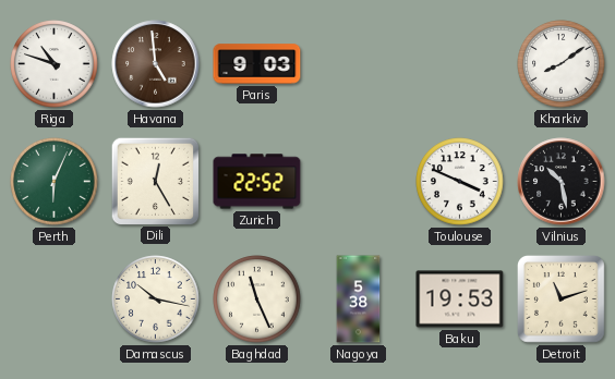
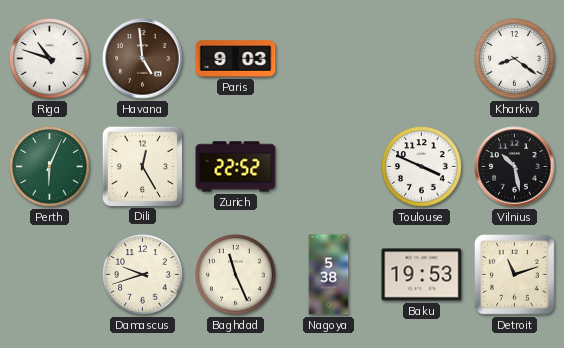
Kharkiv: 8:09 -> 8:21 (515, 59)
Damascus: 10:17 -> 9:42 (143, 275)
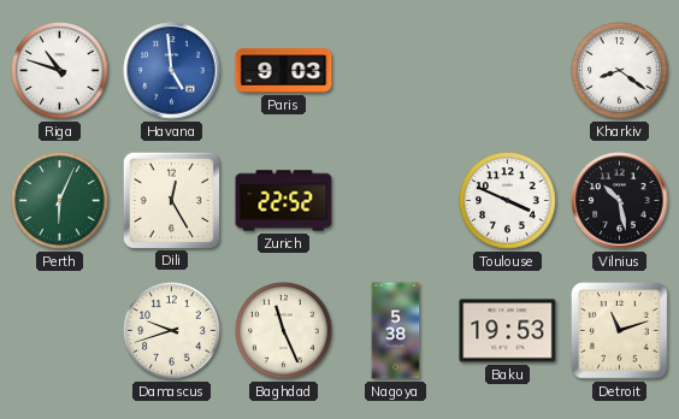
Havana dial: brown -> blue (172, 71)
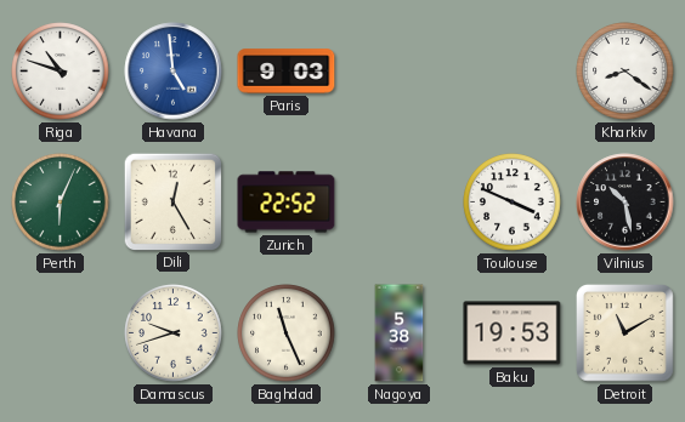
Detroit: 11:12 -> 11:10 (625, 333)
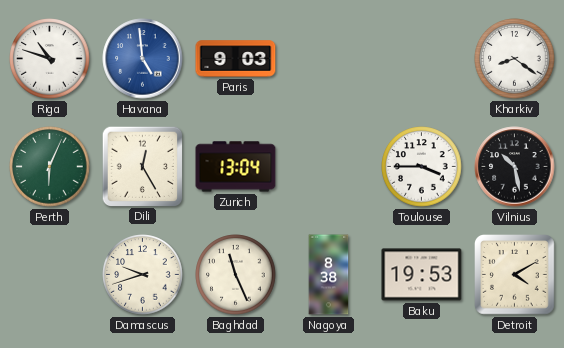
Zurich: 22:52 -> 13:04 (236, 167)
Toulouse: 3:49 -> 3:45 (422, 167)
Nagoya: 5:38 -> 8:38 (329, 275)
Detroit: 11:10 -> 4:10 (515, 275)
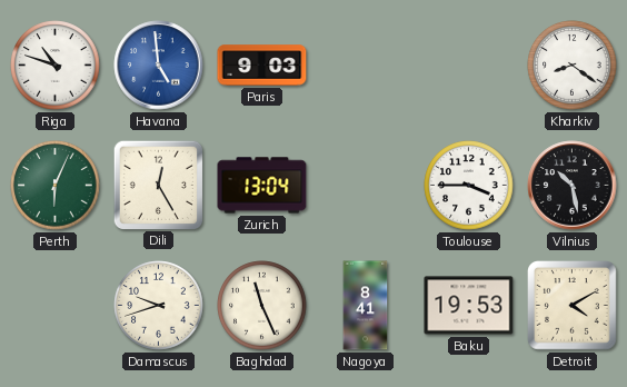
Nagoya: 8:38 -> 8:41 (366, 306)
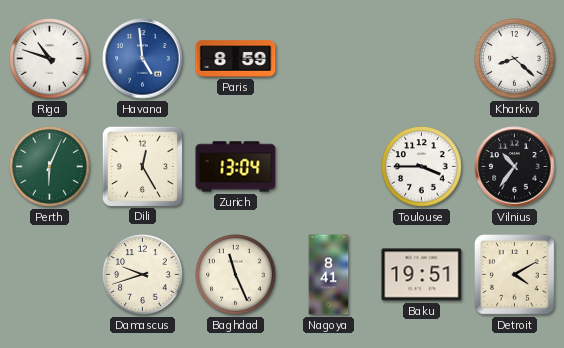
Paris: 9:03 -> 8:59 (236, 59)
Kharkiv: 8:21 -> 8:22 (515, 59)
Vilnius: 10:28 -> 10:36 (515, 167)
Baku: 19:53 -> 19:51 (422, 275)
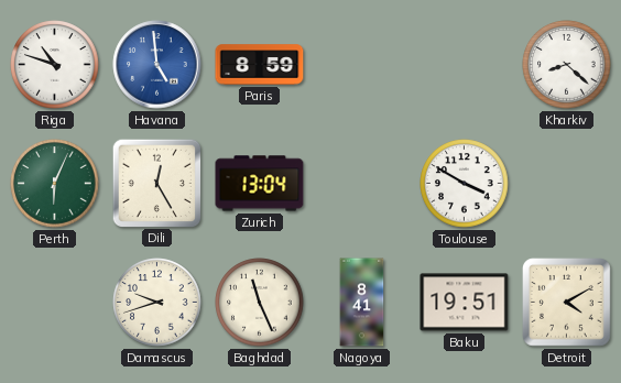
Toulouse: 3:45 -> 3:50 (465, 184)
Vilnius: 10:36 -> none (515, 167)
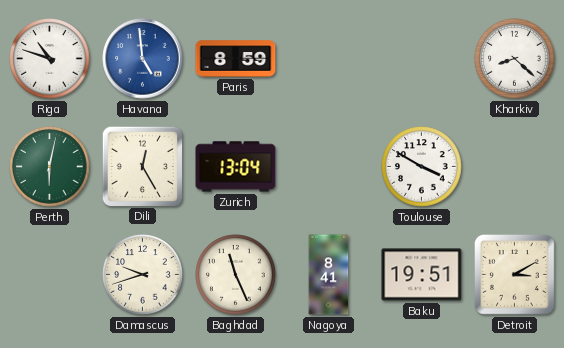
Perth: 6:04 -> 6:02 (50, 167)
Detroit: 4:10 -> 3:10 (515, 275)
